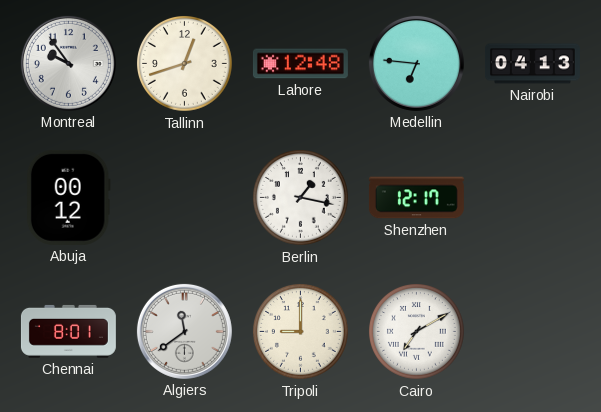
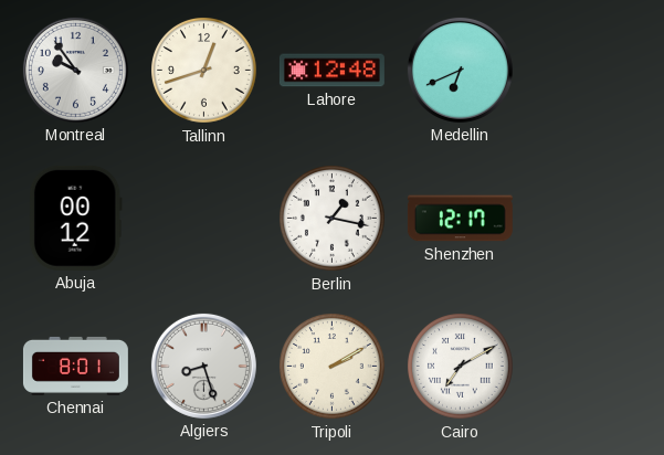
Medellin: 6:46 -> 6:41 (460, 70)
Nairobi: 04:13 -> none (532, 64)
Algiers: 11:39 -> 8:27 (203, 366)
Tripoli: 9:00 -> 2:10 (333, 367)
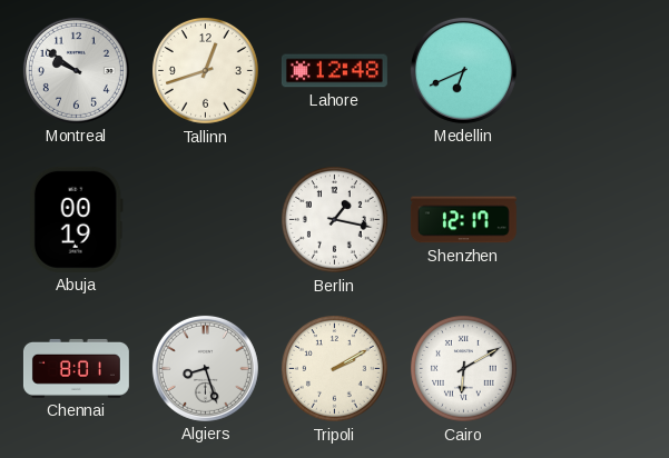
Montreal: 9:54 -> 9:51 (76, 70)
Abuja: 00:12 -> 00:19 (76, 219)
Cairo: 7:10 -> 6:10 (464, 369)
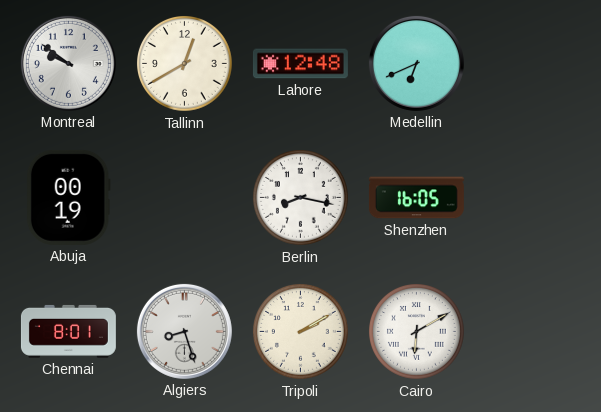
Tallinn: 12:42 -> 12:40 (185, 64)
Berlin: 1:17 -> 8:17 (301, 198)
Shenzhen: 12:17 -> 16:05 (416, 198)
